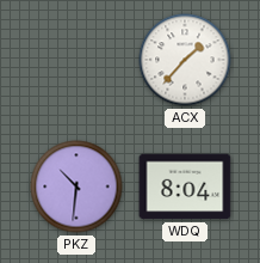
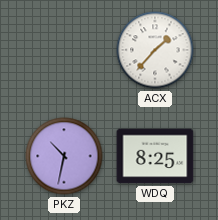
PKZ: 10:31 -> 10:32 (64, 156)
WDQ: 8:04 -> 8:25 (155, 156)
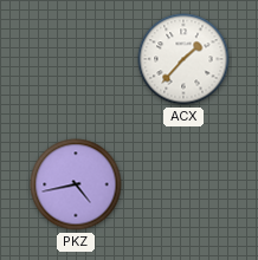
PKZ: 10:32 -> 4:43 (76, 184)
WDQ: 8:25 -> none (155, 156)
